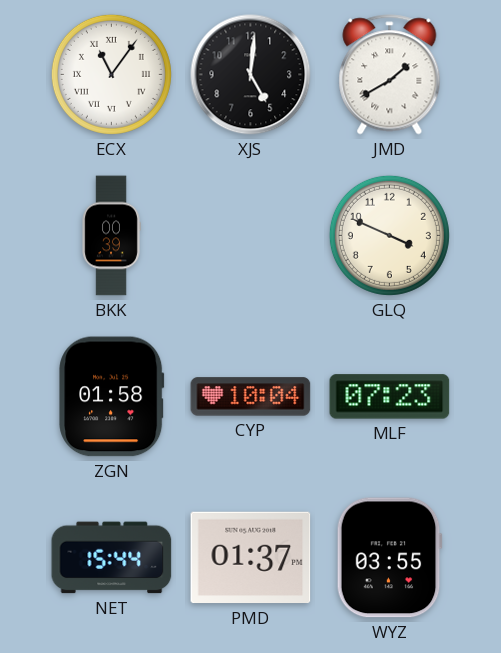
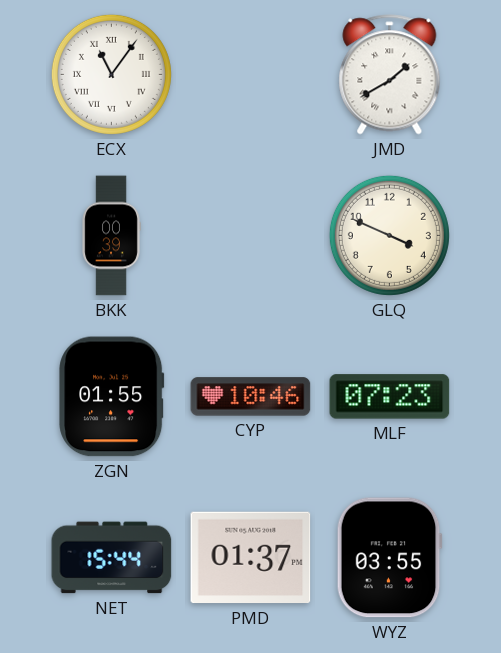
XJS: 5:01 -> none (251, 75)
ZGN: 01:58 -> 01:55 (112, 397)
CYP: 10:04 -> 10:46 (251, 397)
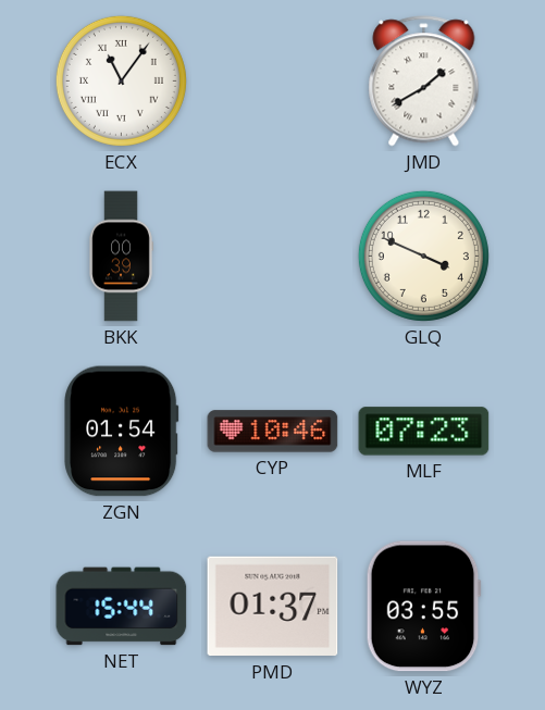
ZGN: 01:55 -> 01:54 (122, 432)
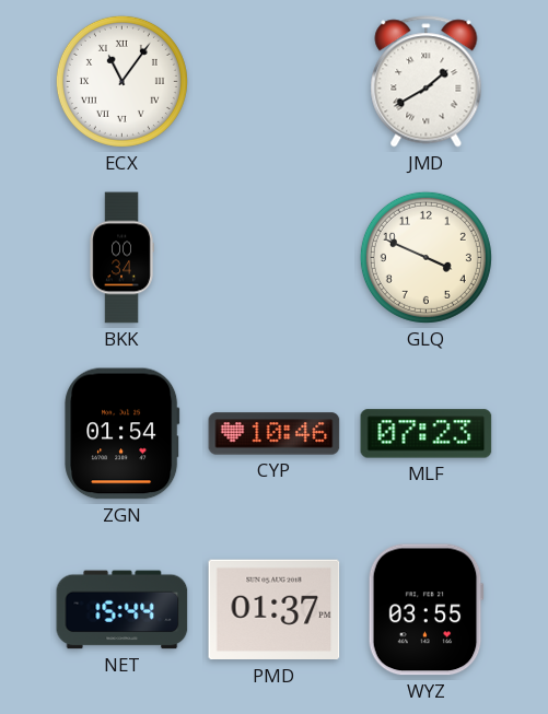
BKK: 00:39 -> 00:34 (121, 258)
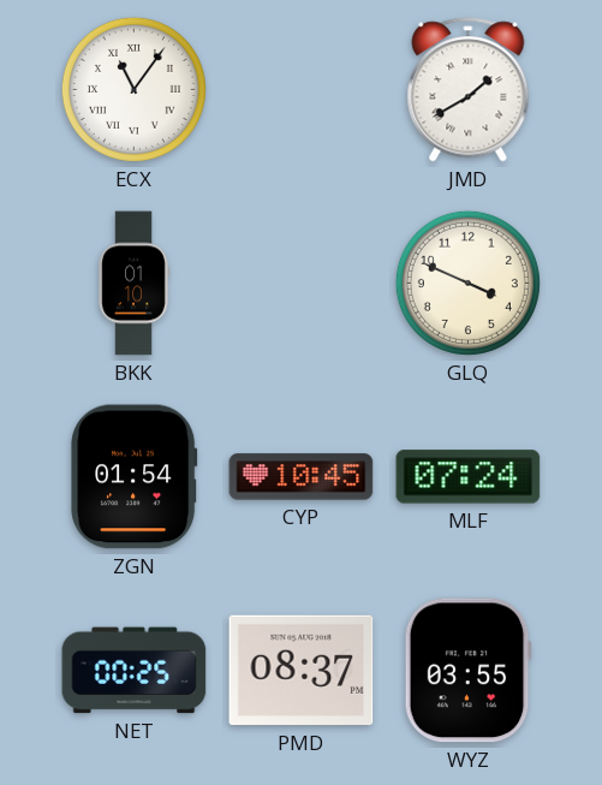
BKK: 00:34 -> 01:10 (133, 284)
CYP: 10:46 -> 10:45 (302, 477)
MLF: 07:23 -> 07:24 (469, 477)
NET: 15:44 -> 00:25 (135, 671)
PMD: 01:37 -> 08:37 (302, 671)
